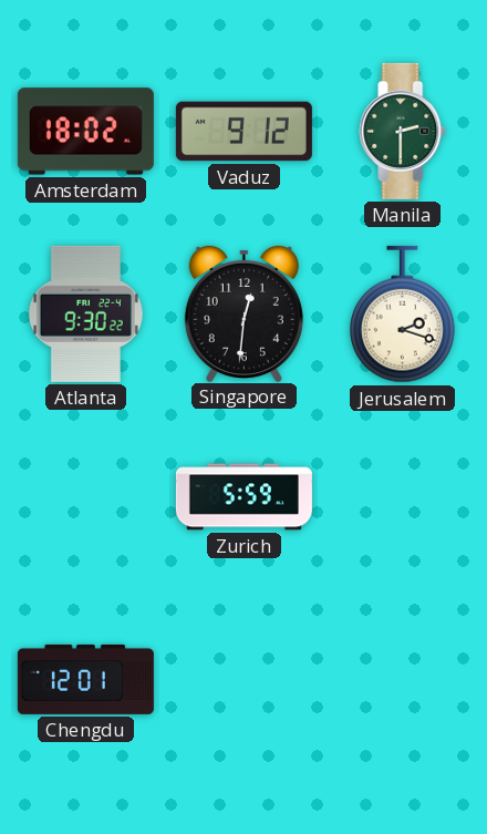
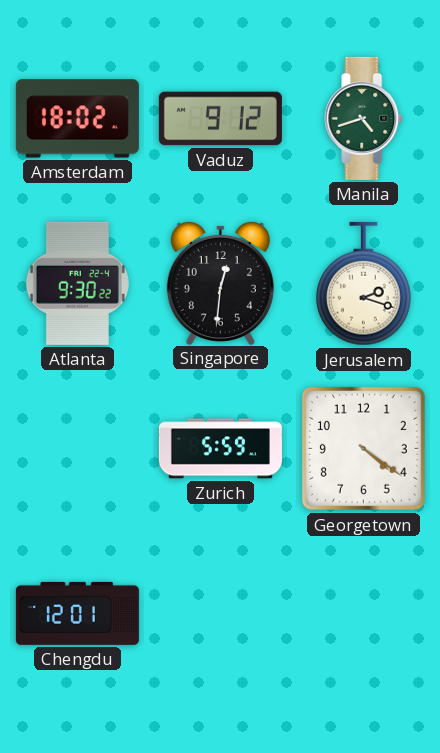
Manila: 2:30 -> 4:42 (364, 118)
Georgetown: none -> 4:21 (363, 448)
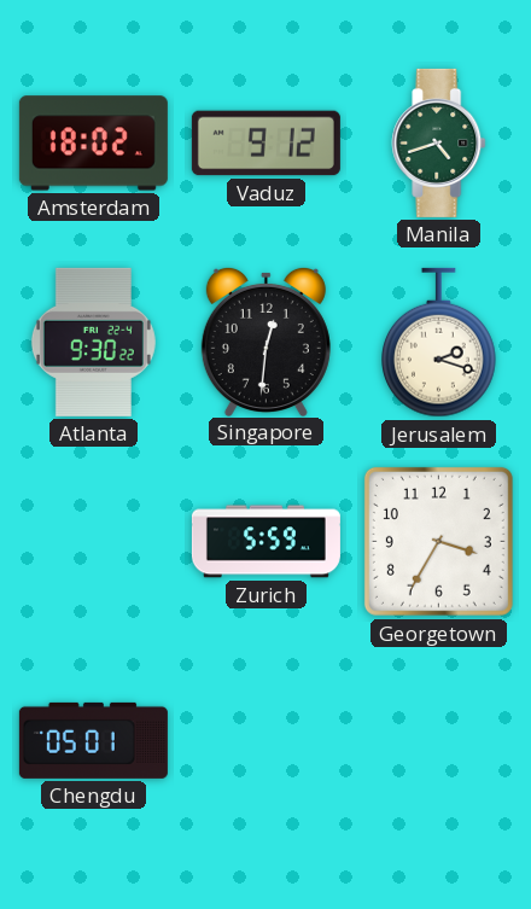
Georgetown: 4:21 -> 3:35 (438, 541)
Chengdu: 12:01 -> 05:01 (93, 740)
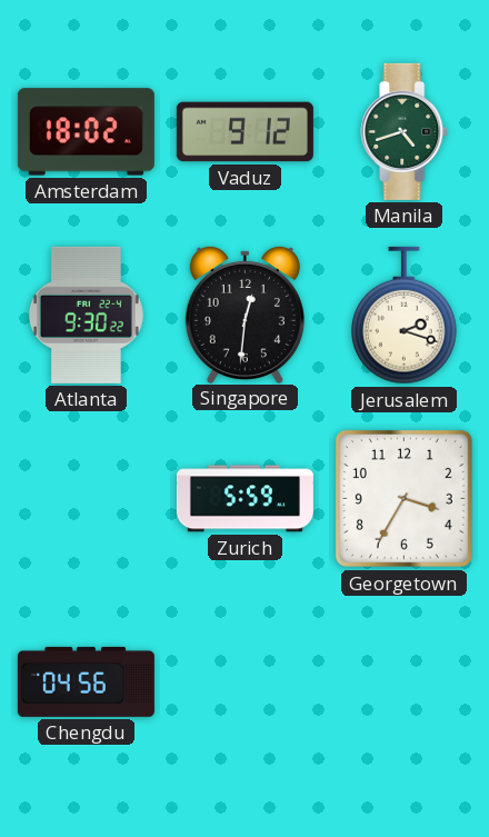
Chengdu: 05:01 -> 04:56 (86, 681)
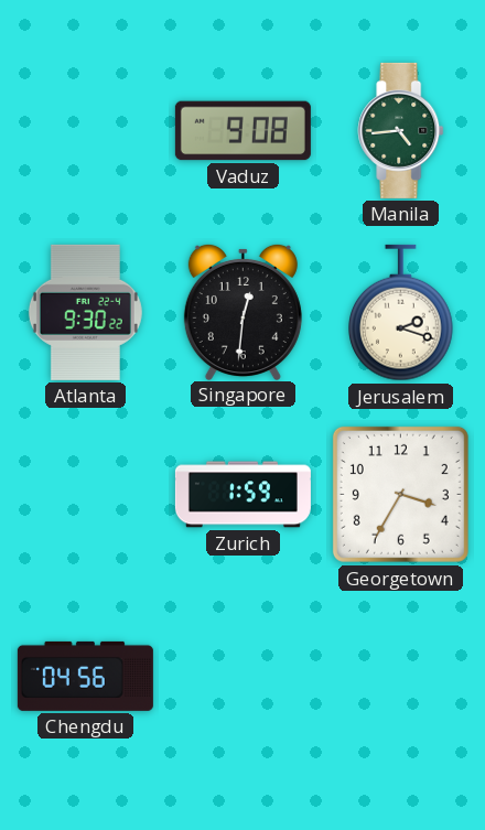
Amsterdam: 18:02 -> none (86, 132)
Vaduz: 9:12 -> 9:08 (242, 131)
Manila: 4:42 -> 4:44 (401, 130)
Zurich: 5:59 -> 1:59 (242, 495)
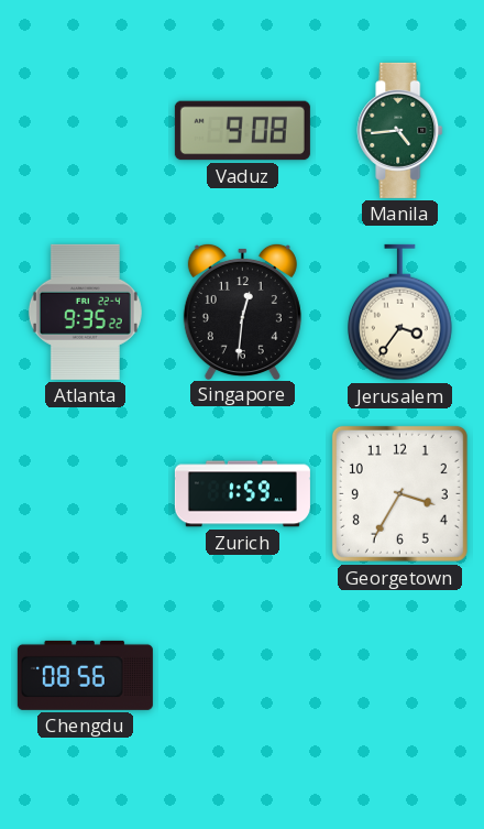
Atlanta: 9:30 -> 9:35 (85, 312)
Jerusalem: 2:18 -> 3:36 (400, 313)
Chengdu: 04:56 -> 08:56 (85, 675)
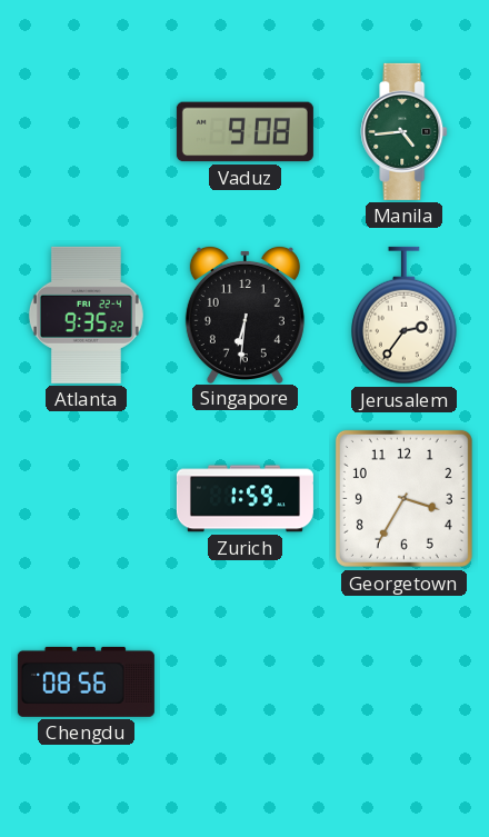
Singapore: 12:31 -> 6:31 (244, 313)
Jerusalem: 3:36 -> 2:36 (405, 316)
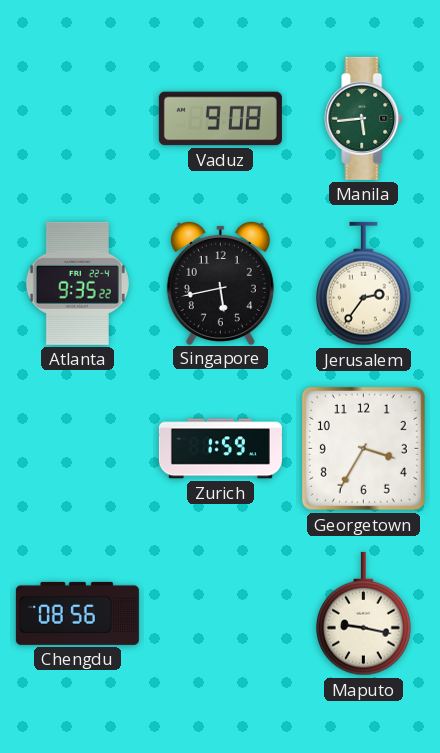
Manila: 4:44 -> 5:44 (364, 118)
Singapore: 6:31 -> 5:43 (220, 282)
Maputo: none -> 9:17 (364, 614)
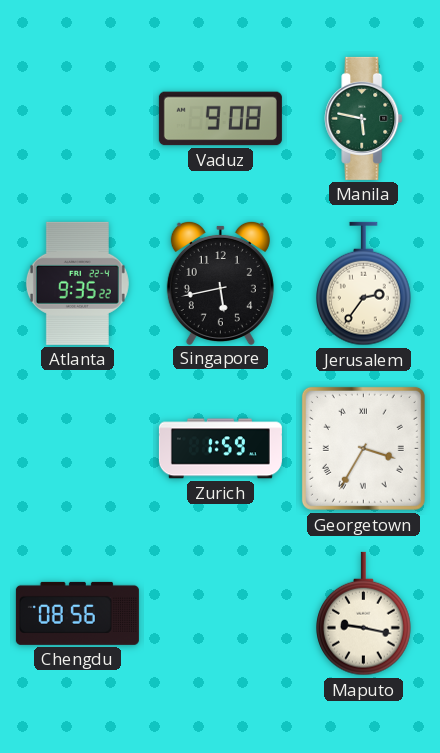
Manila: 5:44 -> 5:47 (364, 118)
Georgetown numerals: Arabic -> Roman (363, 448)
